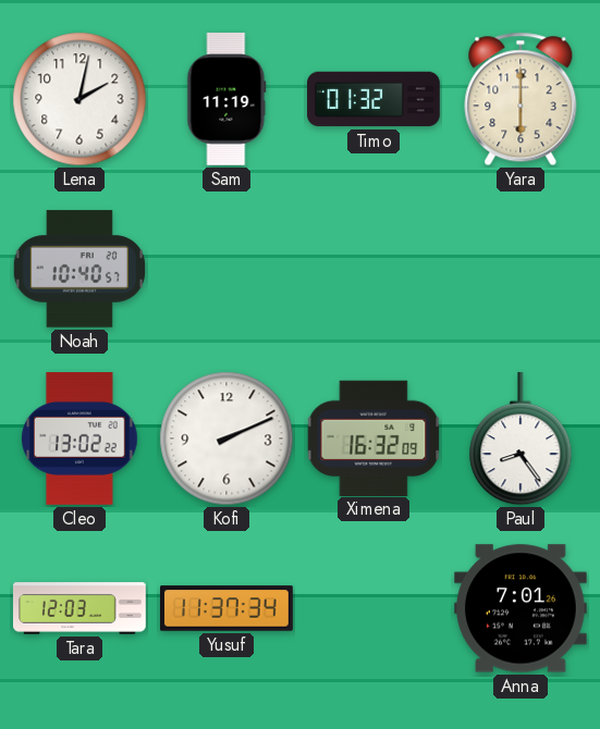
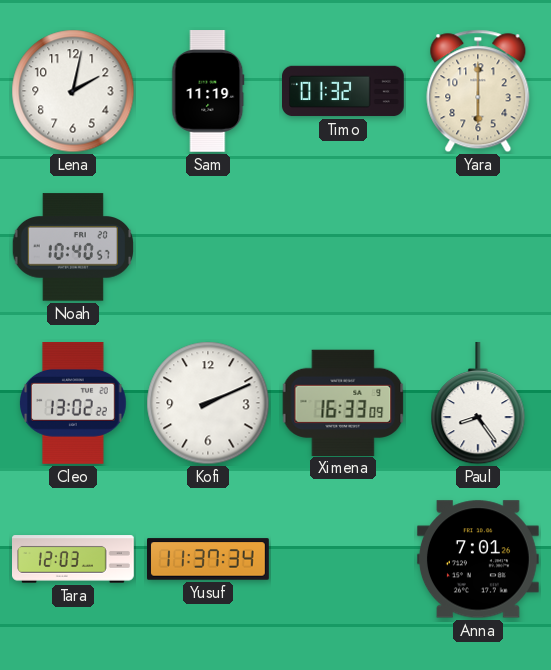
Ximena: 16:32 -> 16:33 (343, 402)
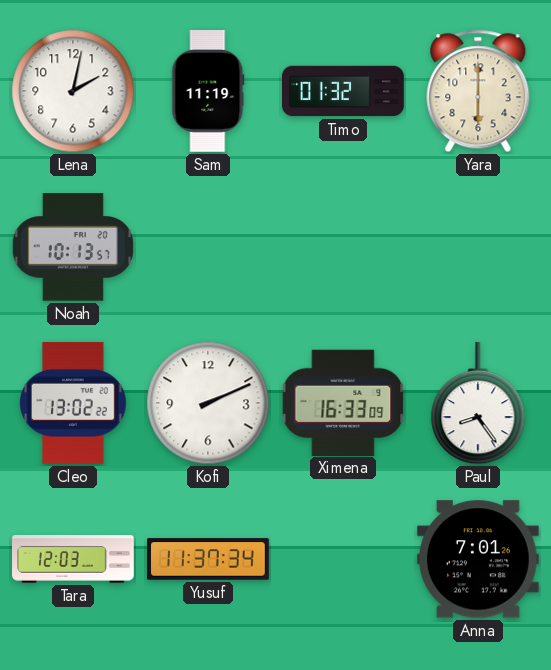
Noah: 10:40 -> 10:13 (73, 247)
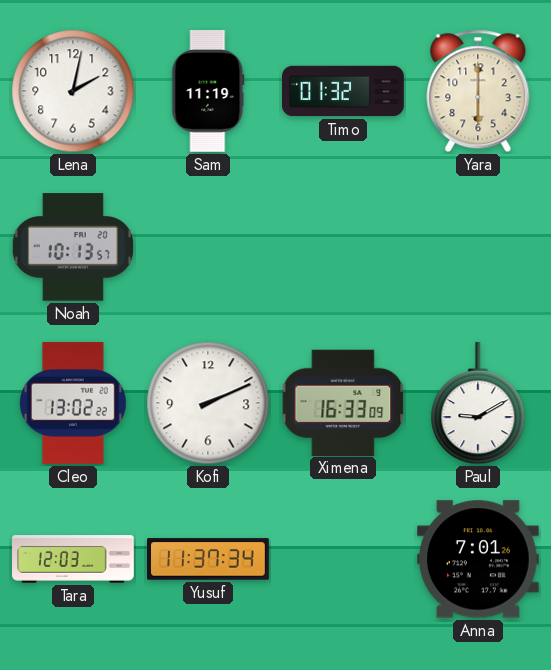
Paul: 8:24 -> 9:10 (478, 403)
